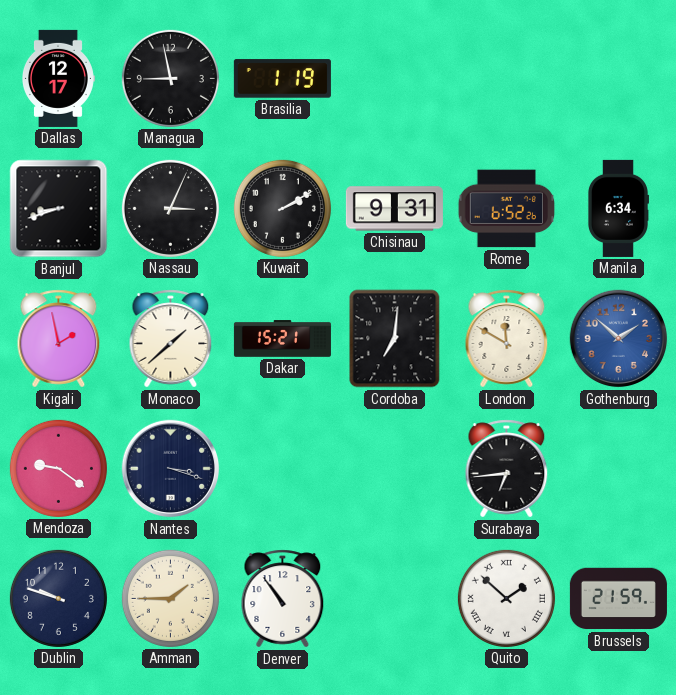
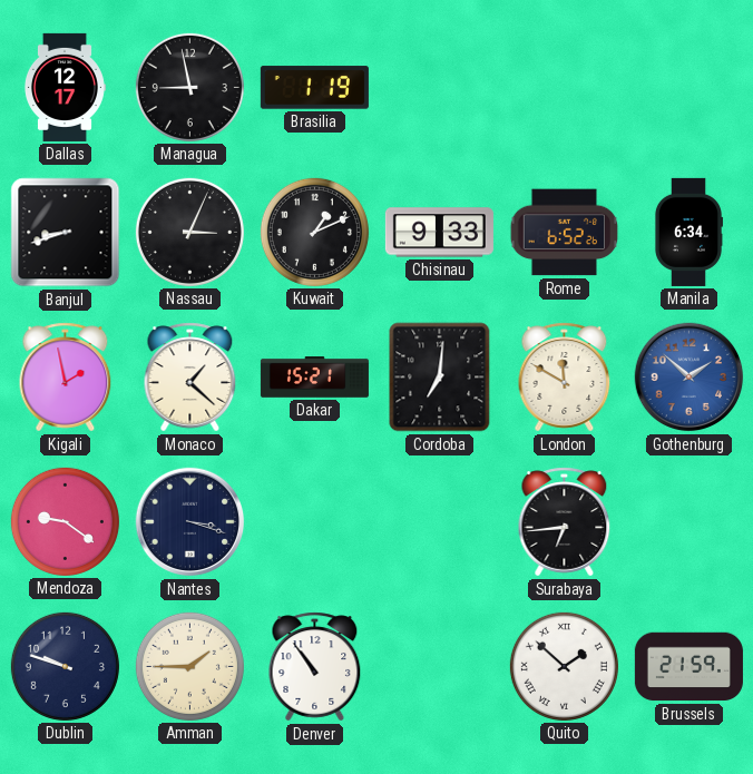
Kuwait: 2:10 -> 1:11 (314, 232)
Chisinau: 9:31 -> 9:33 (439, 233)
Monaco: 1:38 -> 1:22 (190, 378)
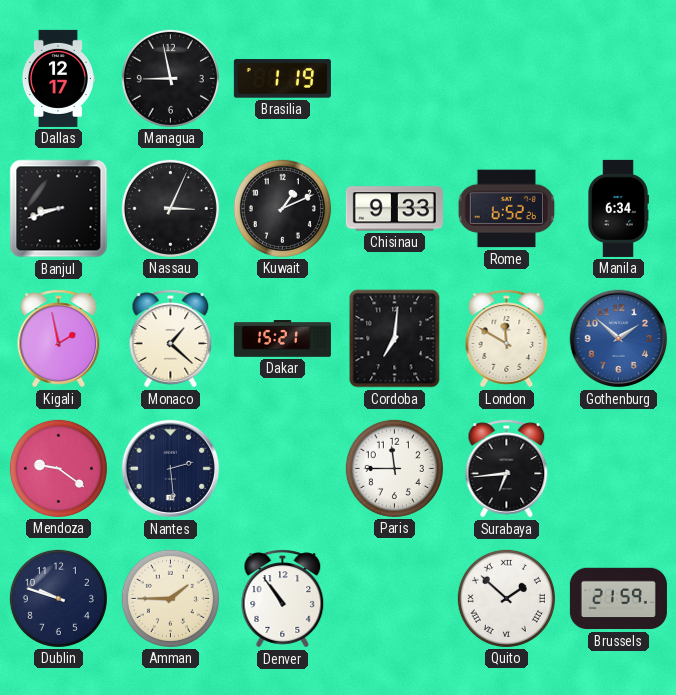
Nantes: 3:18 -> 2:29 (171, 469)
Paris: none -> 11:45 (394, 468)
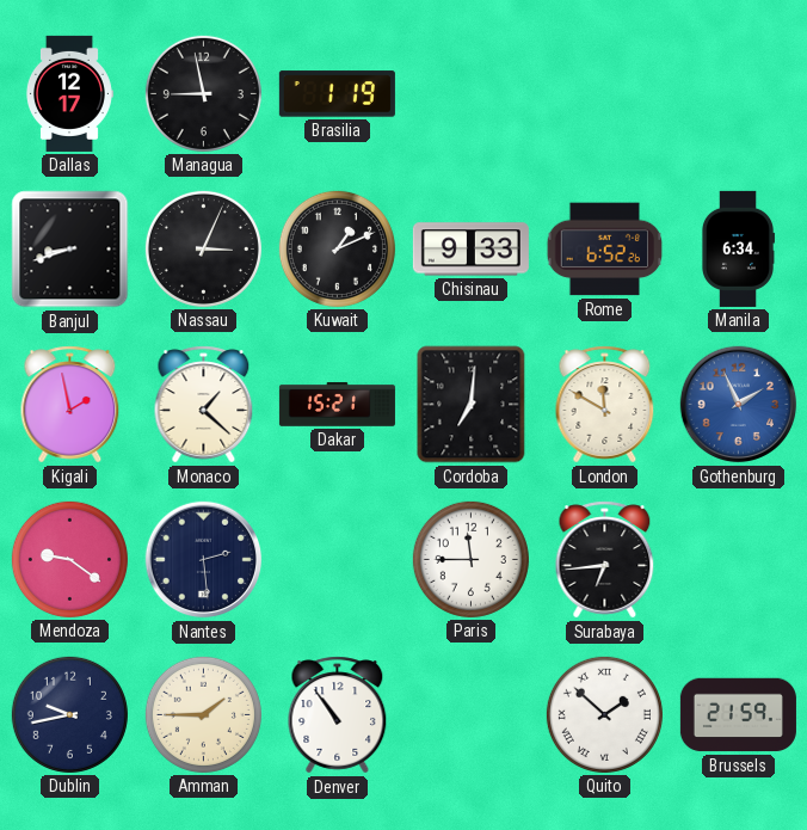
Gothenburg: 1:52 -> 1:56 (739, 405)
Dublin: 9:48 -> 9:43 (69, 714)
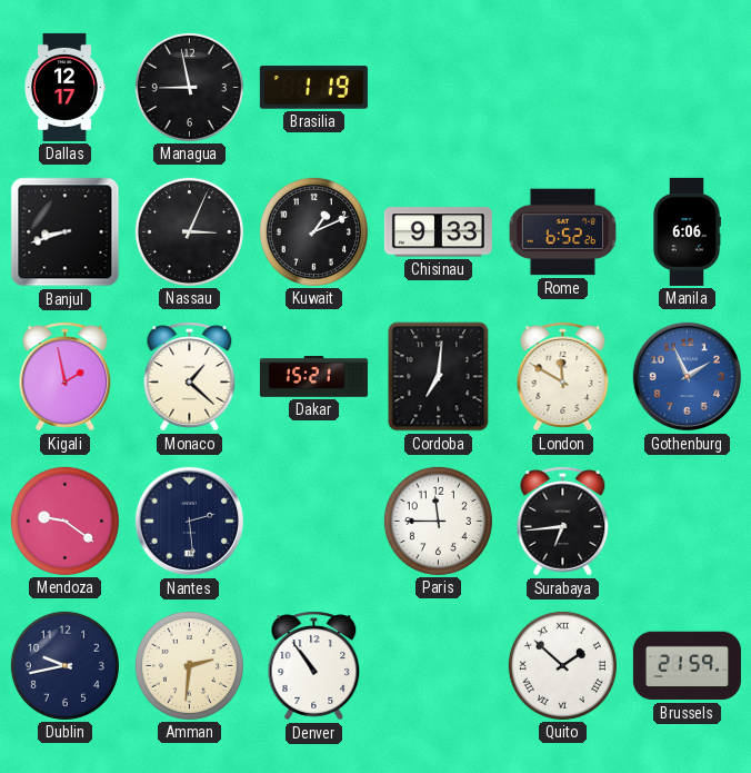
Manila: 6:34 -> 6:06 (685, 231)
Amman: 1:45 -> 2:31 (189, 665)
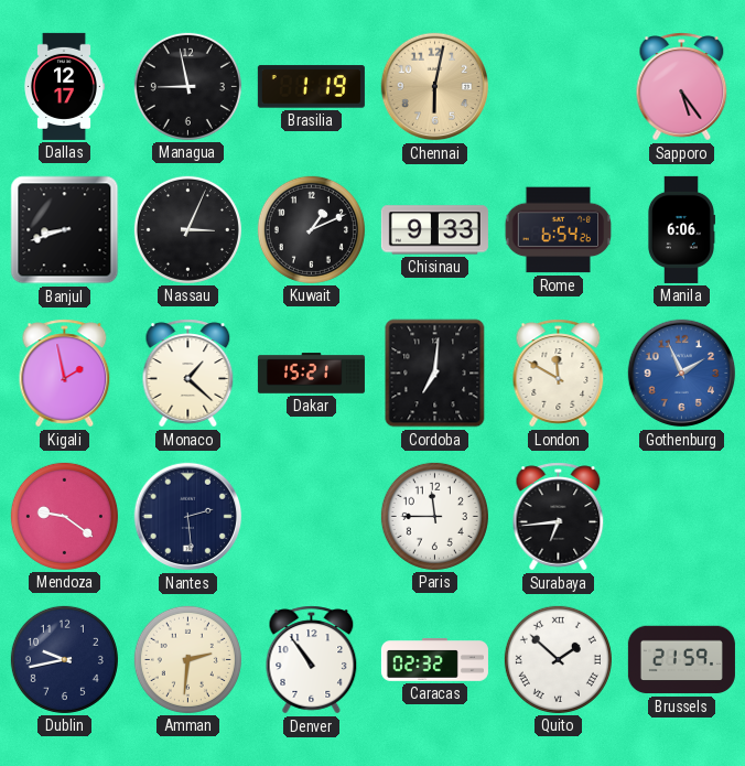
Chennai: none -> 6:02 (435, 87)
Sapporo: none -> 5:24 (682, 87)
Rome: 6:52 -> 6:54 (559, 230)
Caracas: none -> 02:32 (434, 660)
